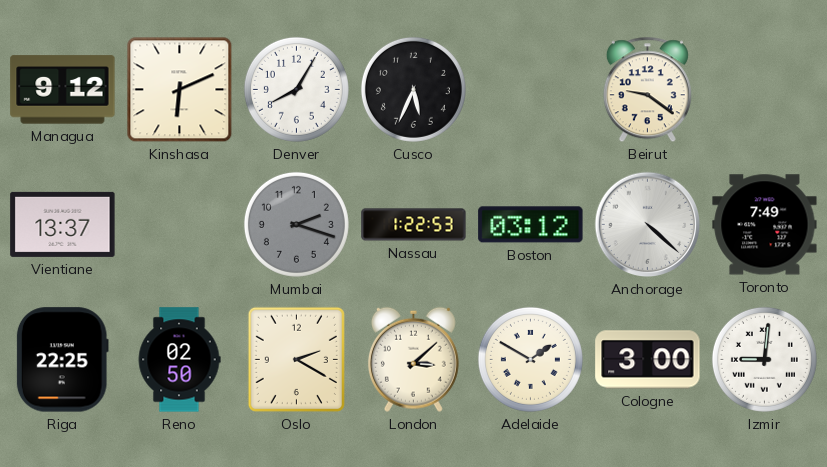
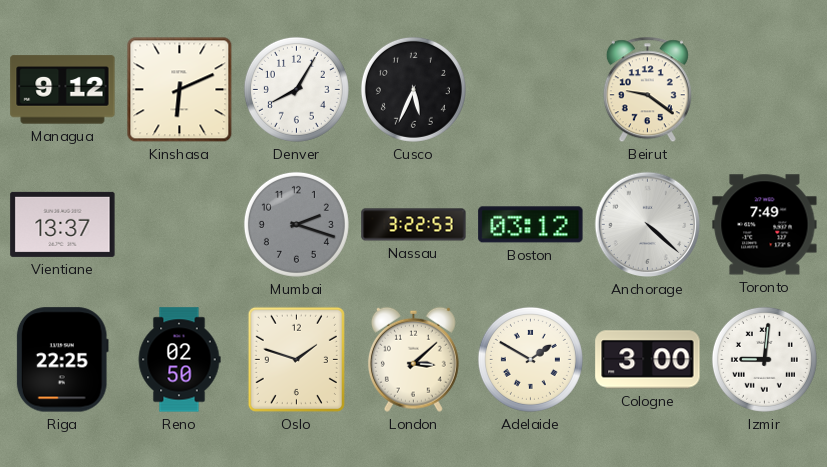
Nassau: 1:22 -> 3:22 (414, 225)
Oslo: 2:20 -> 1:48 (296, 359)
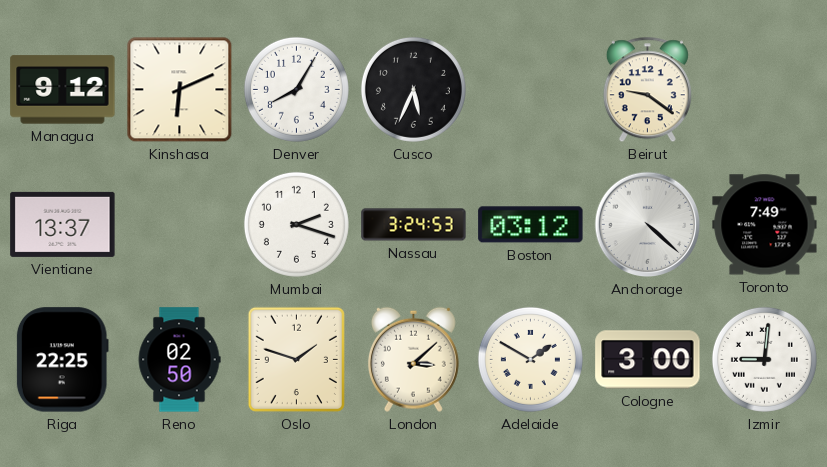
Mumbai dial: grey -> white (296, 224)
Nassau: 3:22 -> 3:24 (414, 225)
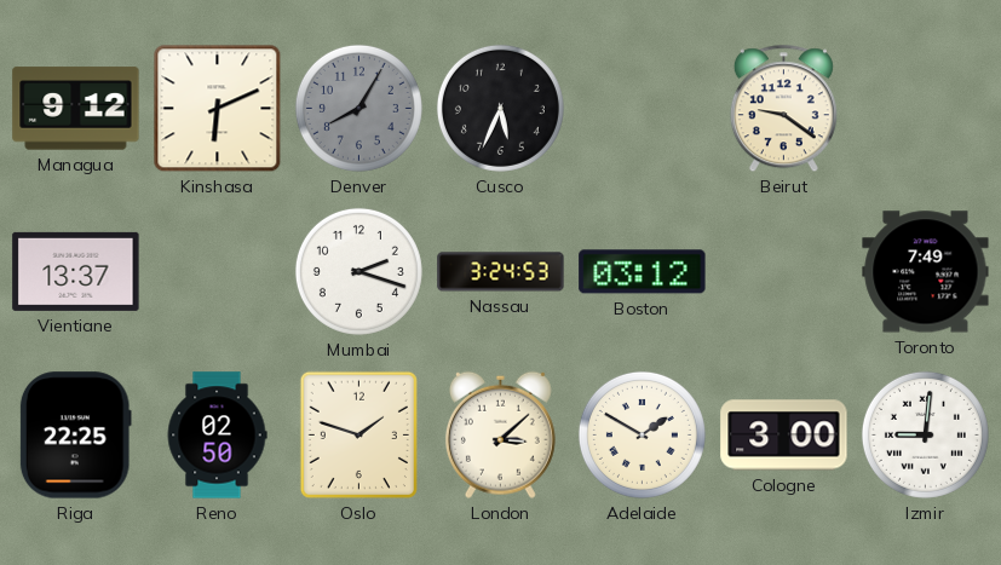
Denver dial: white -> grey (358, 108)
Anchorage: 4:22 -> none (648, 225)
